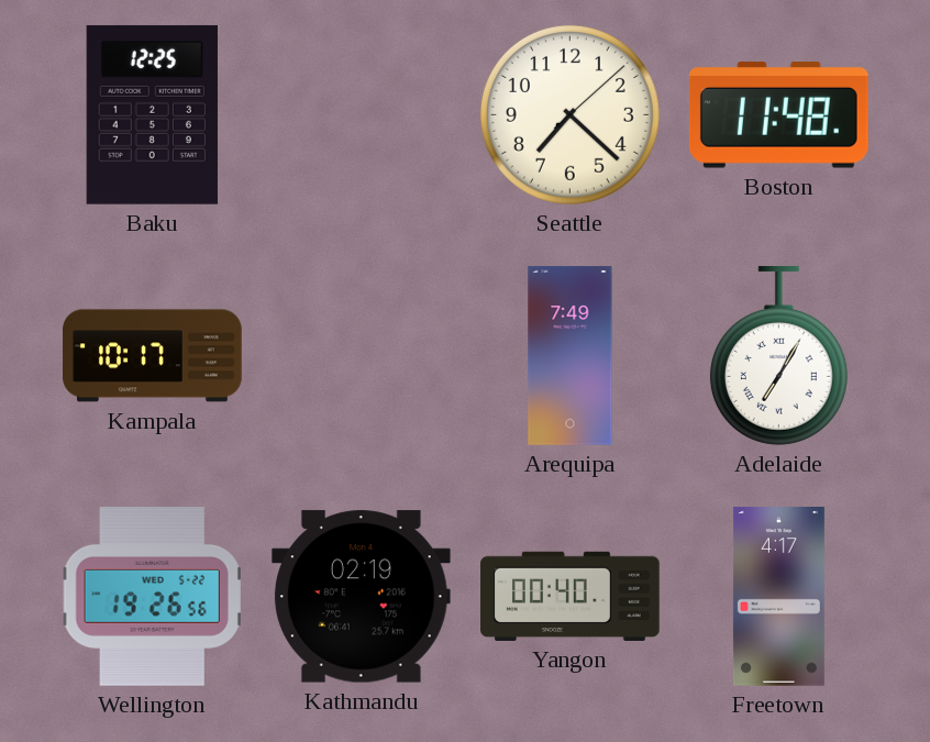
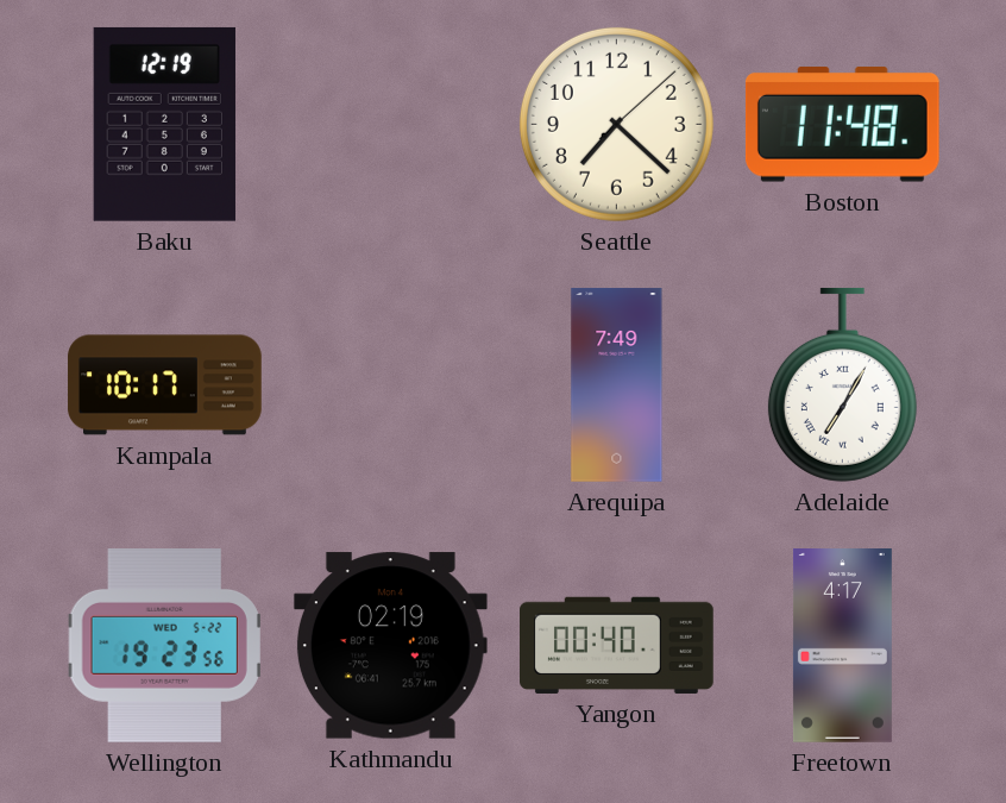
Baku: 12:25 -> 12:19 (164, 124)
Wellington: 19:26 -> 19:23 (164, 646)
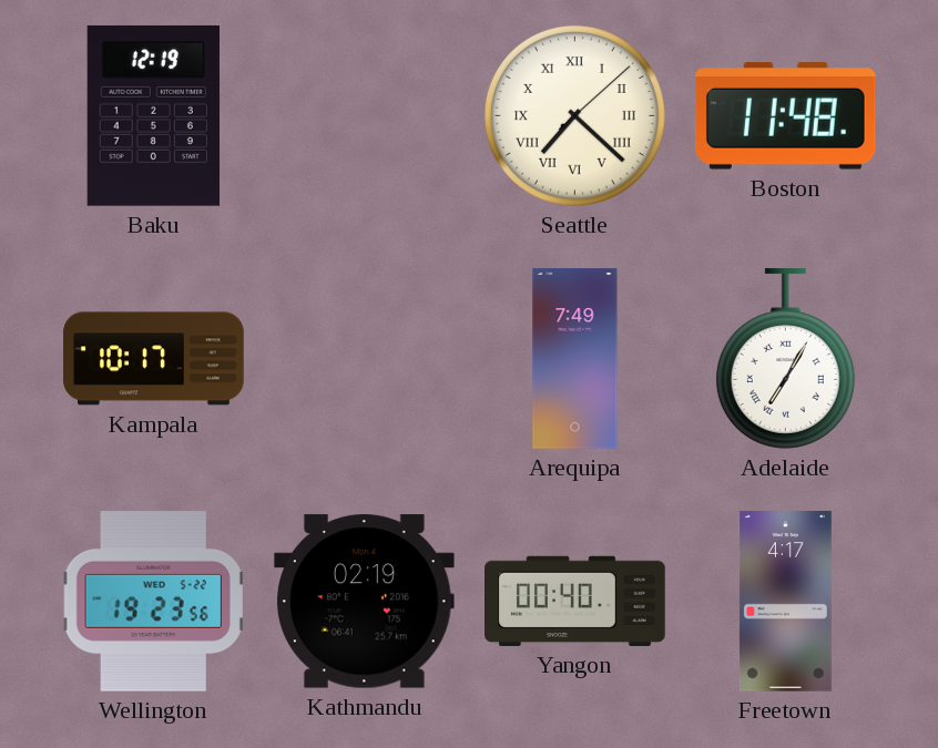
Seattle numerals: Arabic -> Roman (574, 115)
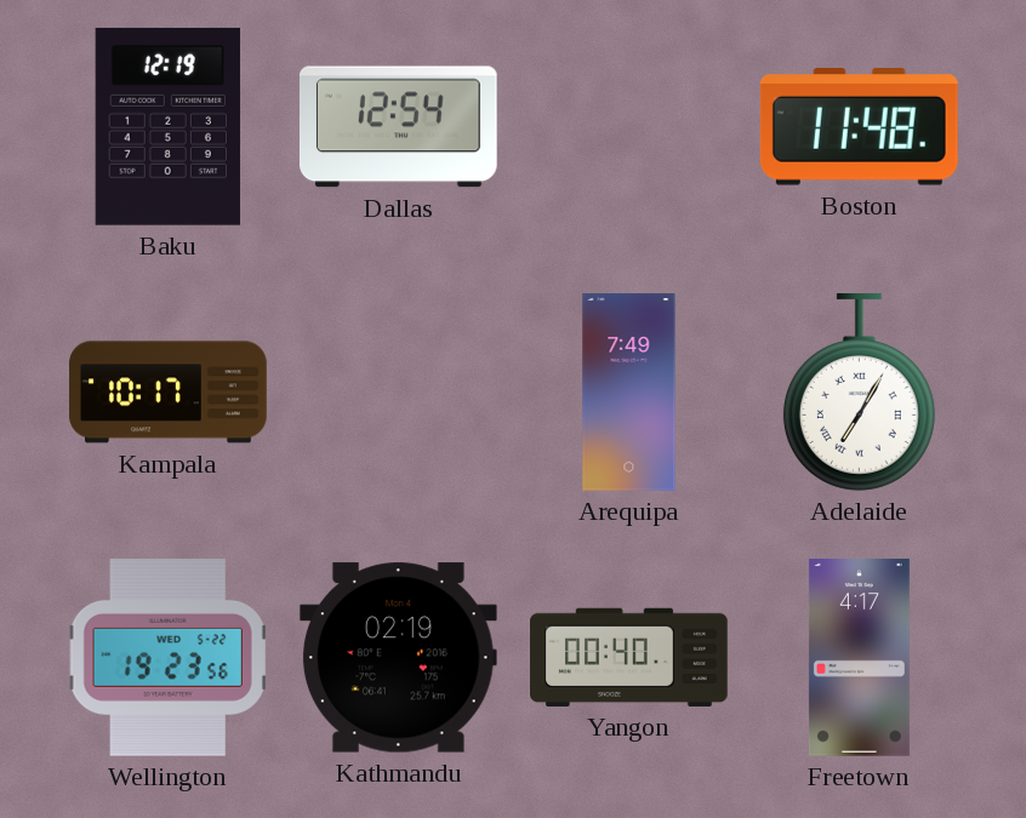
Dallas: none -> 12:54 (398, 127)
Seattle: 7:22 -> none (574, 115)
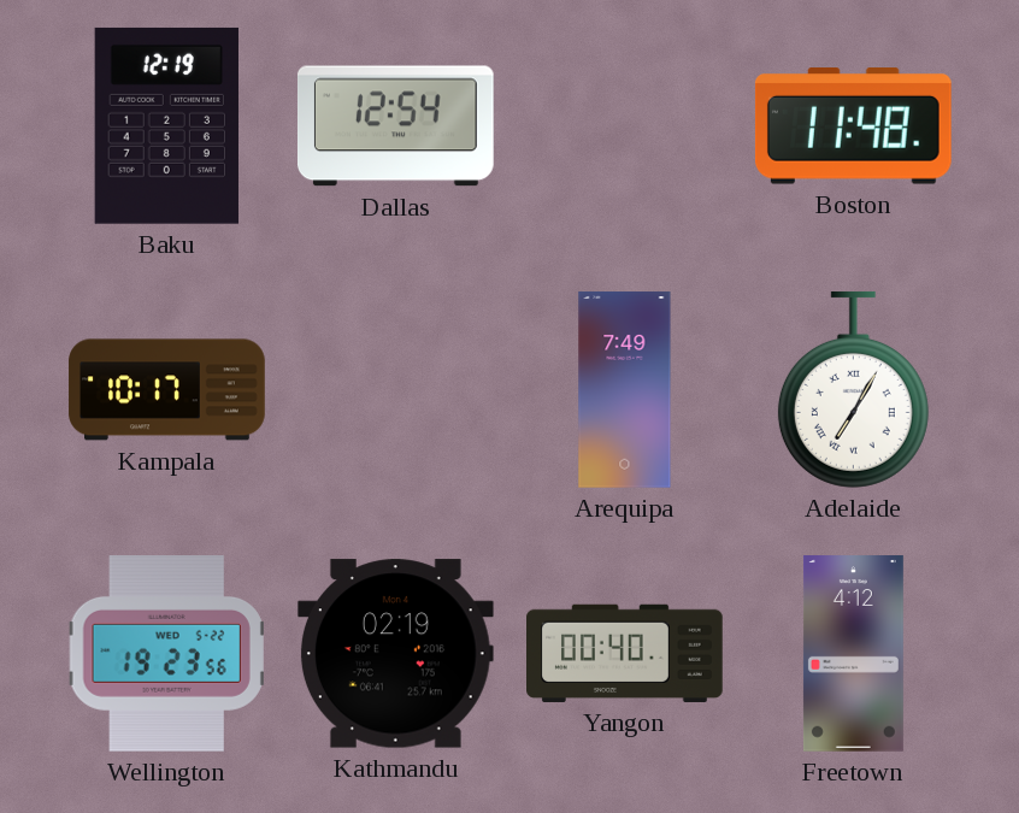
Freetown: 4:17 -> 4:12 (853, 654)
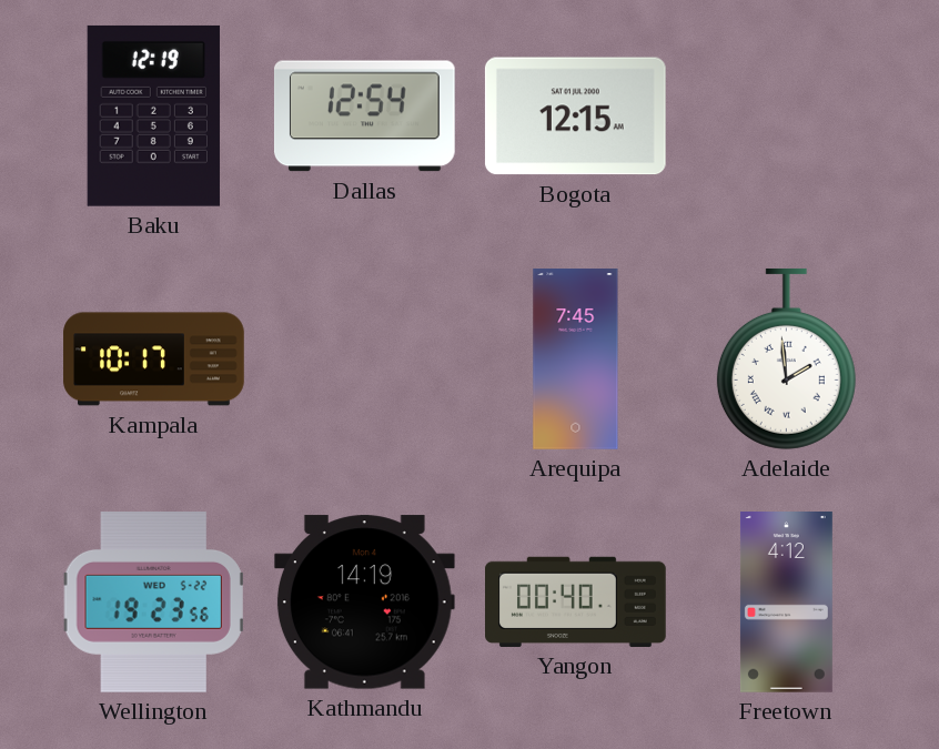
Bogota: none -> 12:15 (575, 117)
Boston: 11:48 -> none (853, 126)
Arequipa: 7:49 -> 7:45 (576, 360)
Adelaide: 7:05 -> 1:59 (786, 358)
Kathmandu: 02:19 -> 14:19 (364, 603)
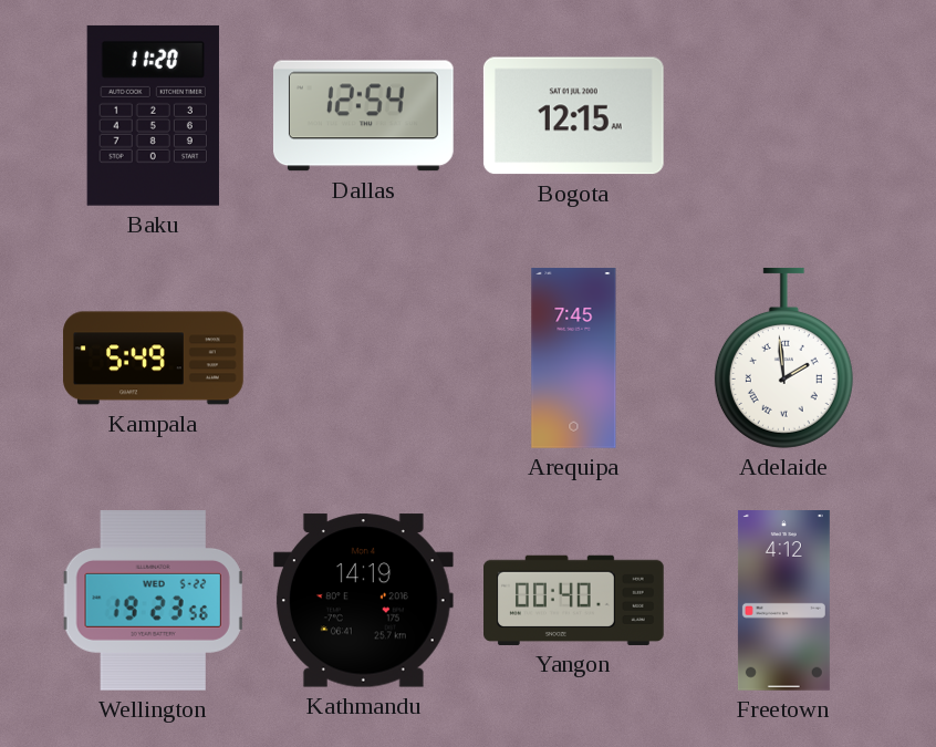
Baku: 12:19 -> 11:20 (153, 115)
Kampala: 10:17 -> 5:49 (154, 359)
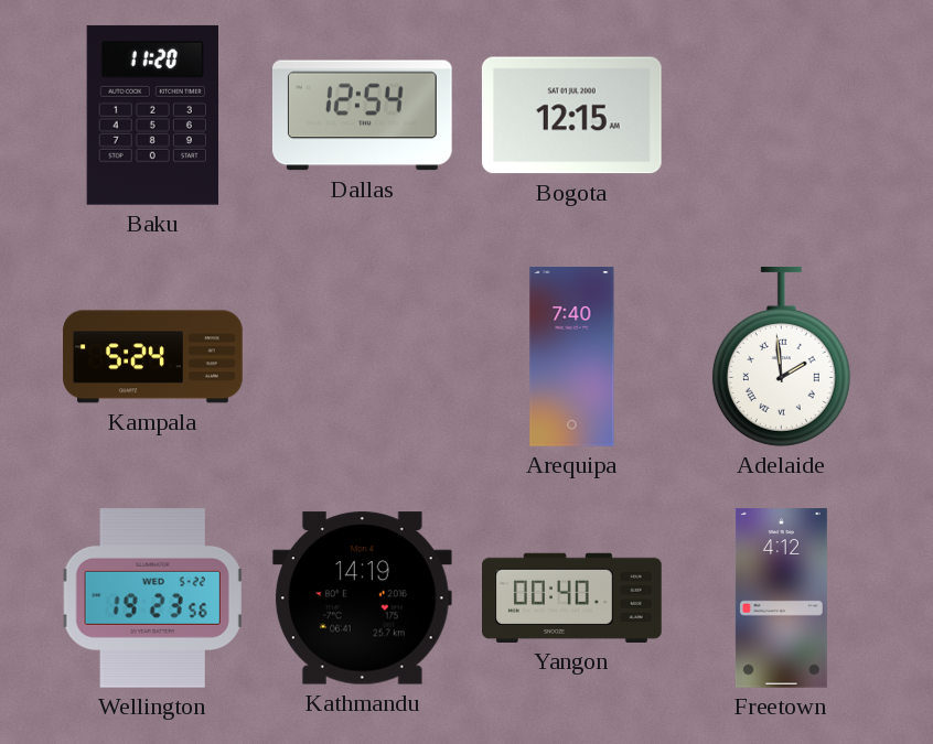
Kampala: 5:49 -> 5:24 (153, 357)
Arequipa: 7:45 -> 7:40 (572, 357)
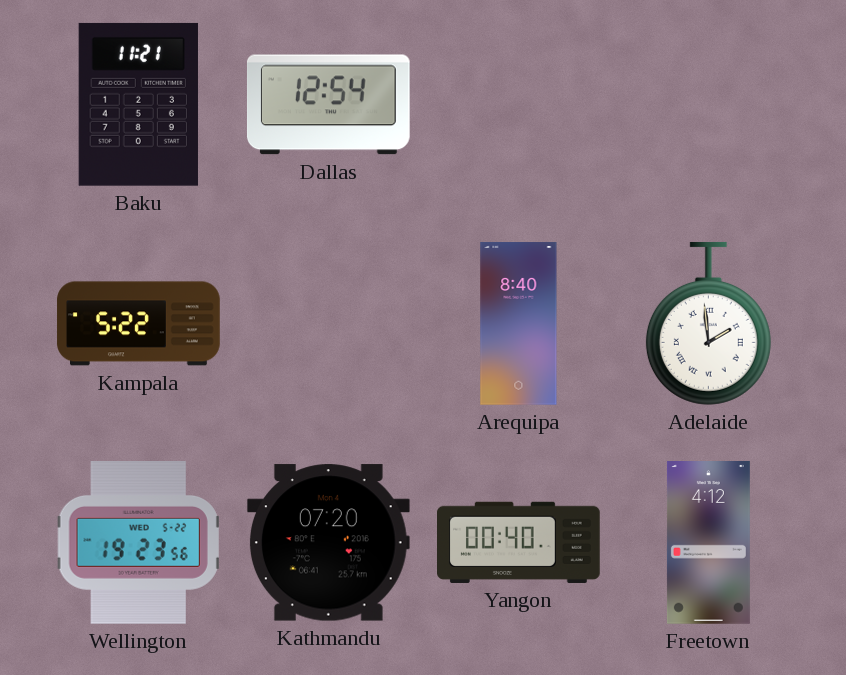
Baku: 11:20 -> 11:21 (138, 104)
Bogota: 12:15 -> none (571, 116)
Kampala: 5:24 -> 5:22 (139, 324)
Arequipa: 7:40 -> 8:40 (519, 324)
Kathmandu: 14:19 -> 07:20 (328, 543)
